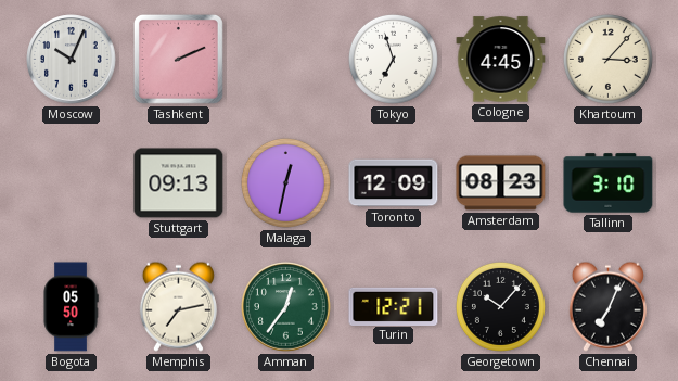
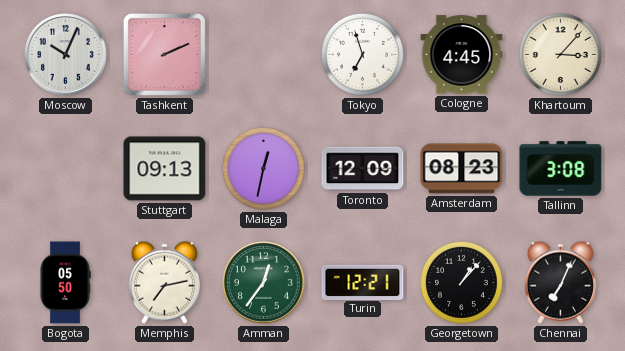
Tallinn: 3:10 -> 3:08 (561, 169)
Georgetown: 10:07 -> 1:07 (461, 282)
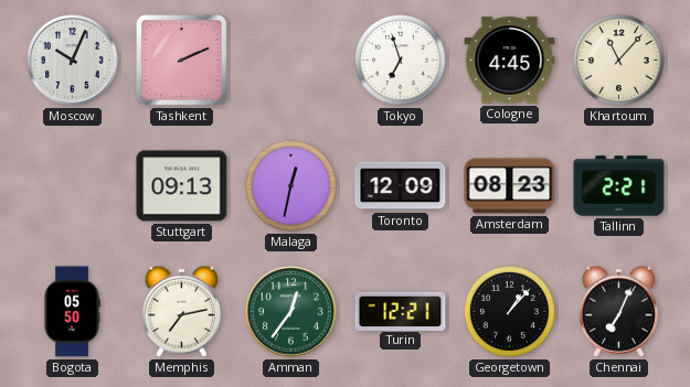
Khartoum: 3:07 -> 11:07 (618, 60)
Tallinn: 3:08 -> 2:21 (619, 186)
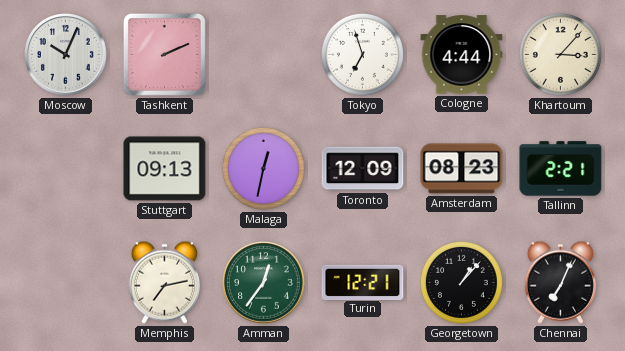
Cologne: 4:45 -> 4:44 (462, 55)
Khartoum: 11:07 -> 3:07 (560, 54)
Bogota: 05:50 -> none (72, 312)
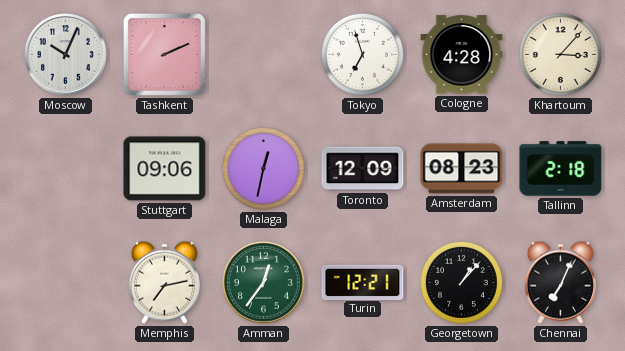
Cologne: 4:44 -> 4:28 (462, 55)
Stuttgart: 09:13 -> 09:06 (165, 169)
Tallinn: 2:21 -> 2:18 (561, 169)
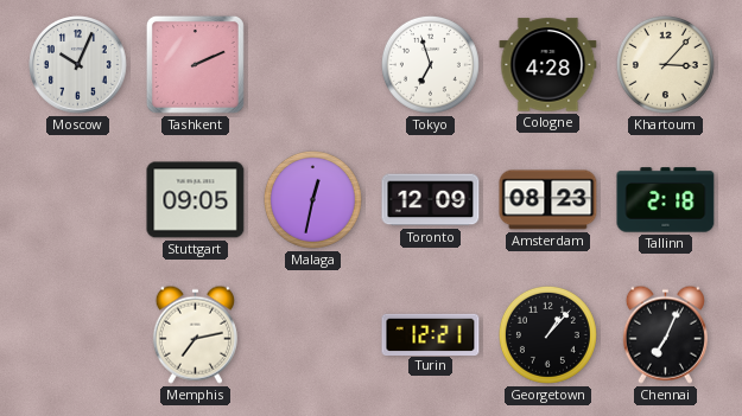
Stuttgart: 09:06 -> 09:05 (196, 200)
Amman: 12:36 -> none (264, 283)
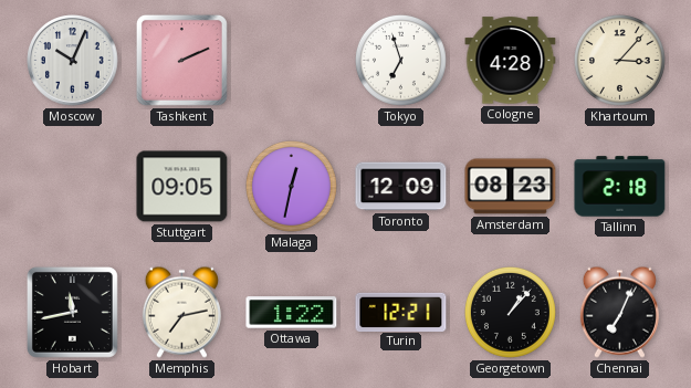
Hobart: none -> 11:43 (72, 312)
Ottawa: none -> 1:22 (292, 313)
